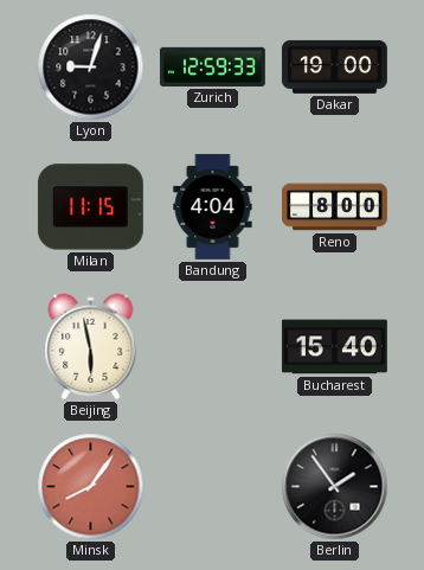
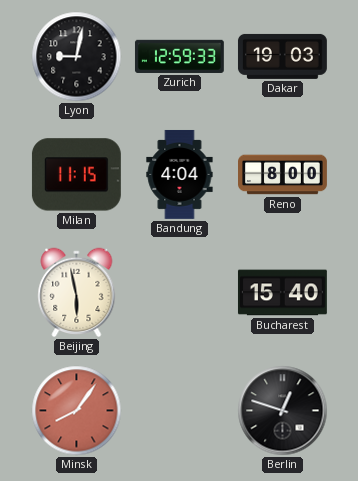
Lyon: 9:03 -> 9:02 (77, 57)
Dakar: 19:00 -> 19:03 (282, 56)
Berlin: 1:54 -> 12:48 (283, 411)
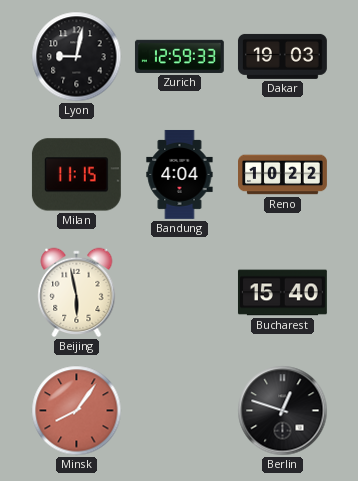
Reno: 8:00 -> 10:22 (283, 175)
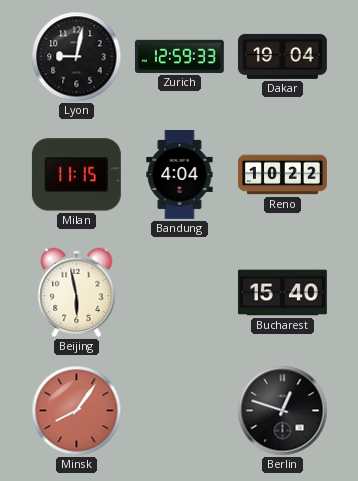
Dakar: 19:03 -> 19:04 (282, 56)
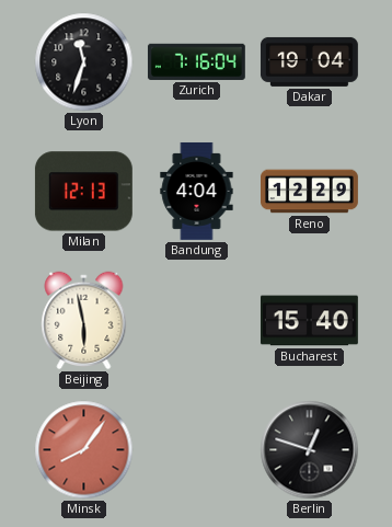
Lyon: 9:02 -> 11:33 (84, 62)
Zurich: 12:59 -> 7:16 (196, 61)
Milan: 11:15 -> 12:13 (83, 192)
Reno: 10:22 -> 12:29 (310, 192)
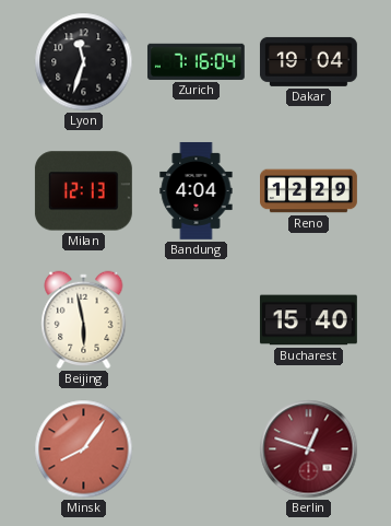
Berlin dial: black -> burgundy (309, 449)
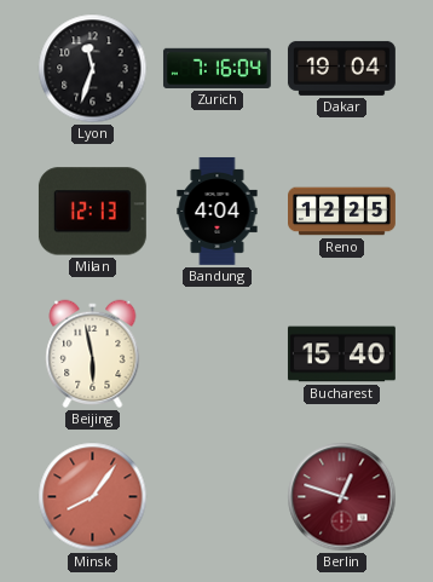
Reno: 12:29 -> 12:25 (342, 212)
